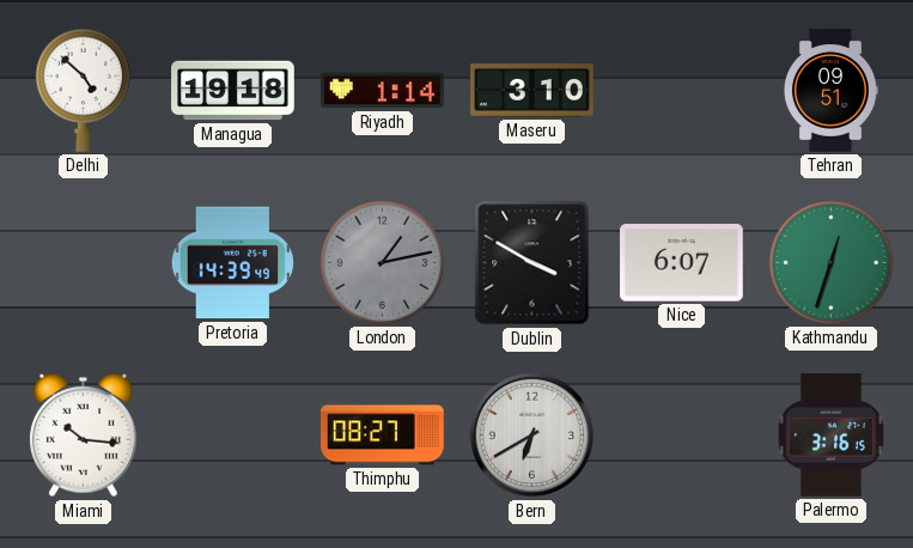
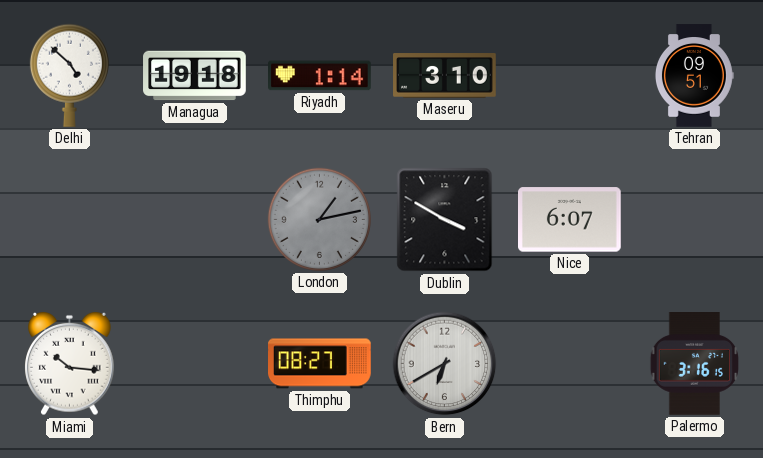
Pretoria: 14:39 -> none (232, 263)
Kathmandu: 12:33 -> none (830, 262)
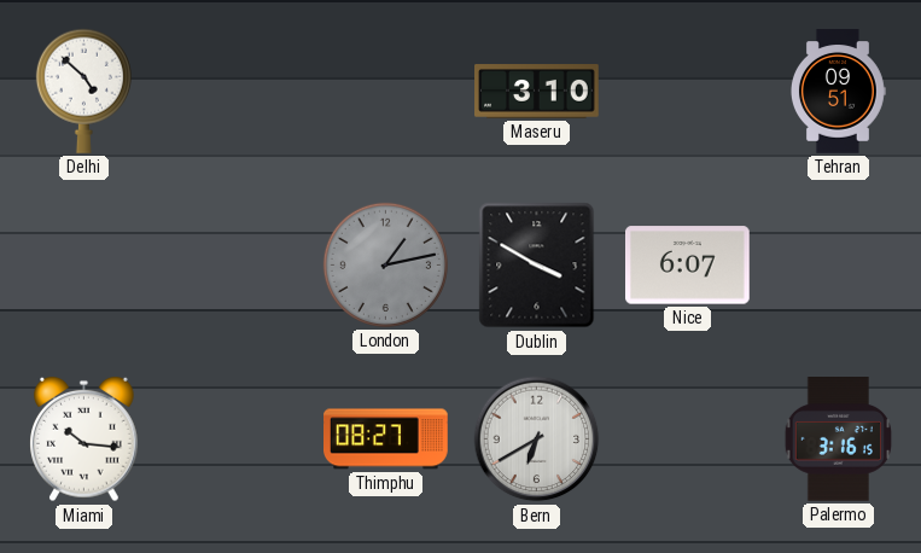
Managua: 19:18 -> none (195, 76)
Riyadh: 1:14 -> none (320, 76)
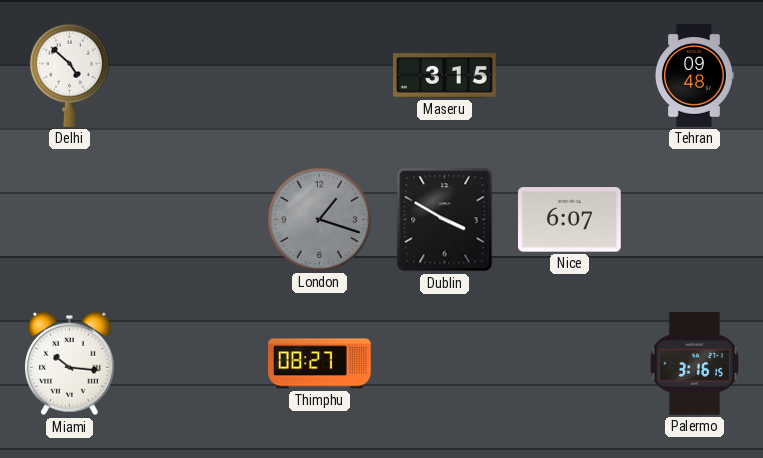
Maseru: 3:10 -> 3:15 (445, 76)
Tehran: 09:51 -> 09:48 (694, 76)
London: 1:13 -> 1:18 (319, 219)
Bern: 6:40 -> none (537, 440)
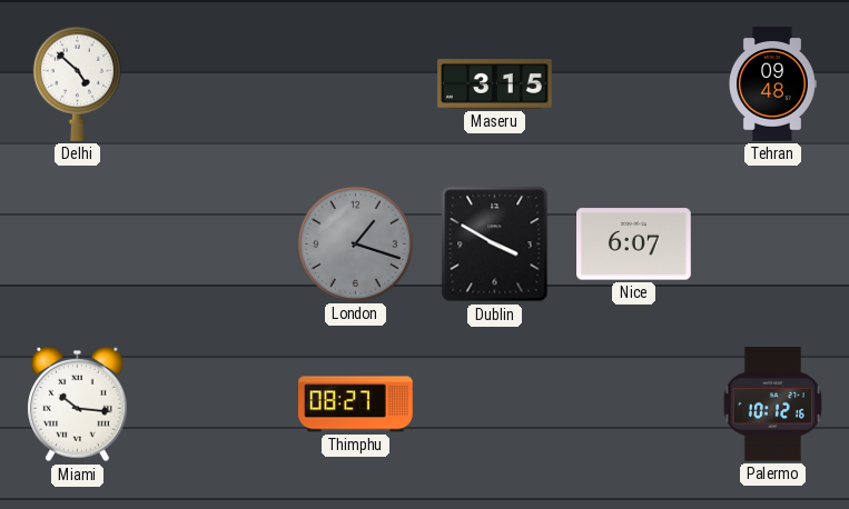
Palermo: 3:16 -> 10:12 (772, 405)
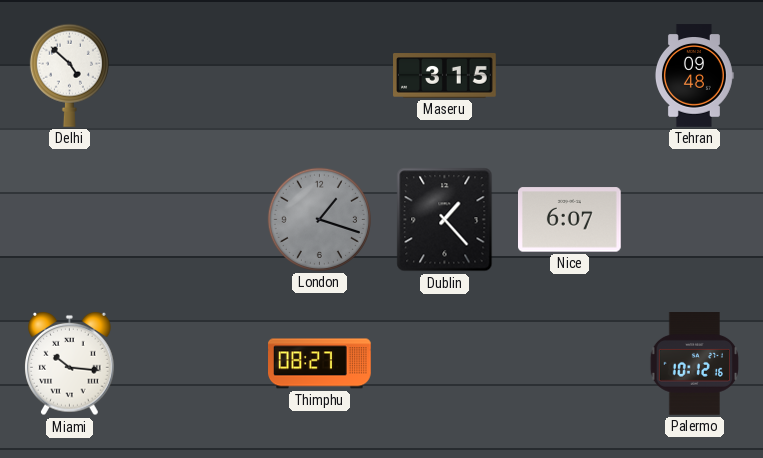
Dublin: 3:50 -> 1:23 (445, 220)
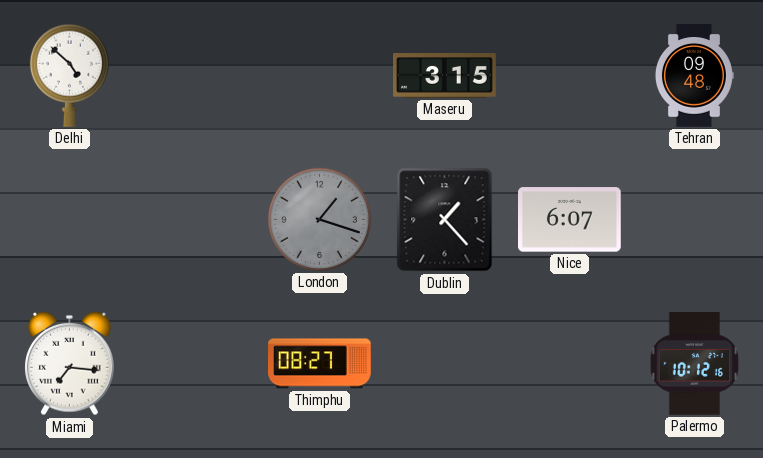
Miami: 10:16 -> 7:16 (70, 364)
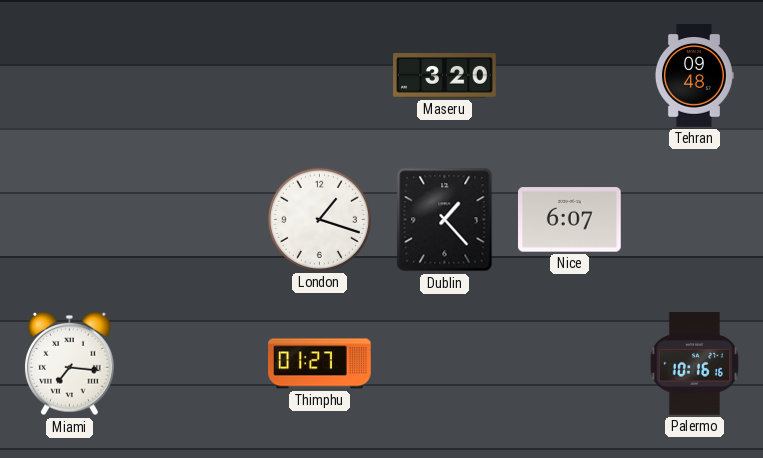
Delhi: 4:52 -> none (69, 75)
Maseru: 3:15 -> 3:20 (445, 76)
London dial: grey -> white (319, 219)
Thimphu: 08:27 -> 01:27 (320, 364)
Palermo: 10:12 -> 10:16 (694, 364)
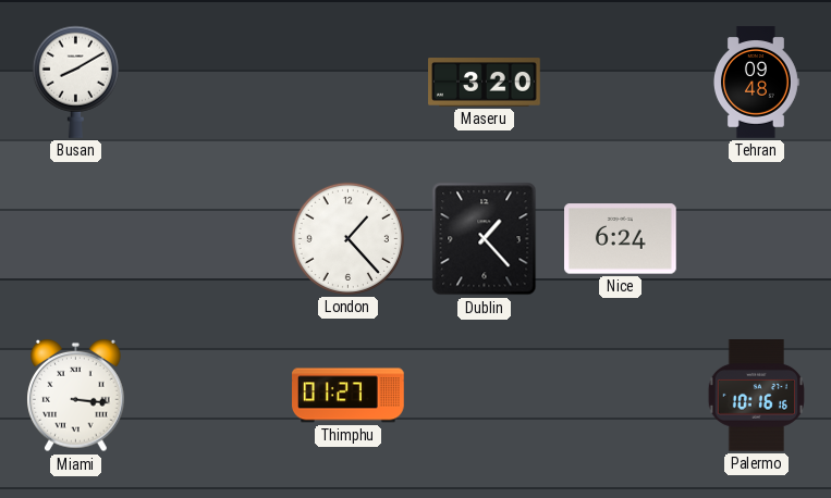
Busan: none -> 8:10 (75, 82)
London: 1:18 -> 1:23 (347, 238)
Nice: 6:07 -> 6:24 (621, 239)
Miami: 7:16 -> 3:16 (76, 396)
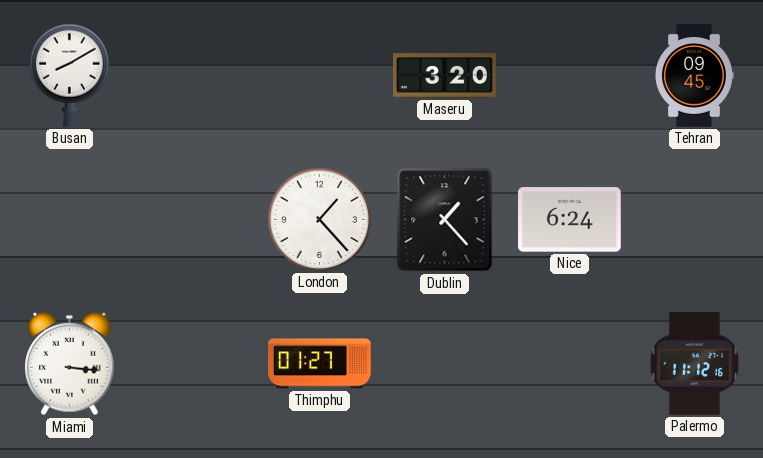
Tehran: 09:48 -> 09:45 (694, 76)
Palermo: 10:16 -> 11:12 (694, 364)
